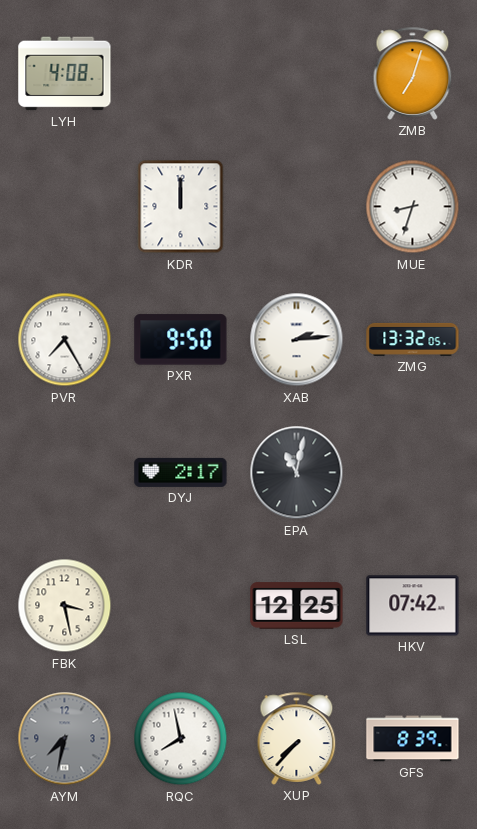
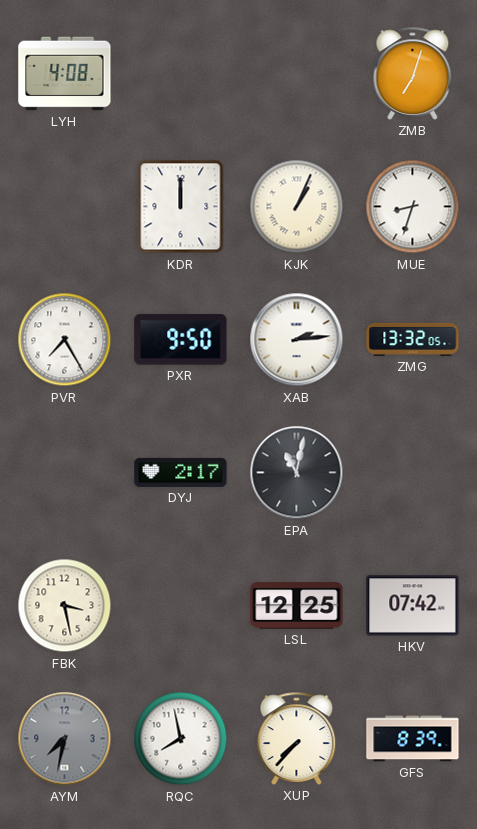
KJK: none -> 1:04 (297, 207)
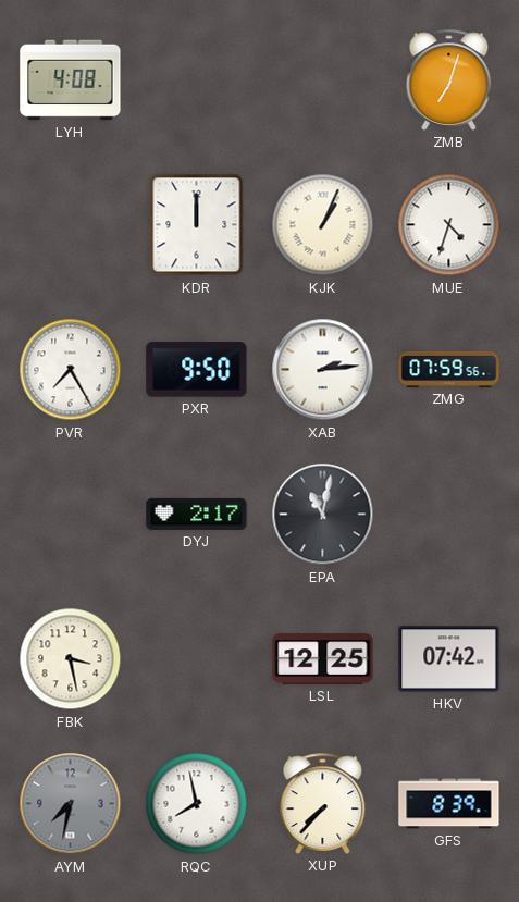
MUE: 8:33 -> 4:33 (449, 225)
ZMG: 13:32 -> 07:59 (449, 369)
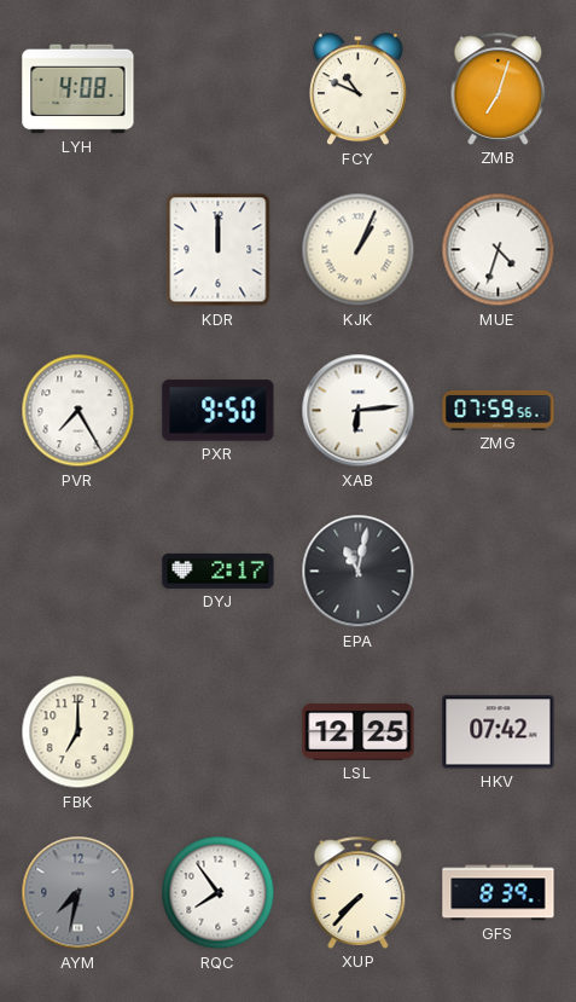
FCY: none -> 10:49 (357, 89)
XAB: 2:14 -> 6:14 (359, 411)
FBK: 3:28 -> 7:00 (78, 732)
RQC: 7:58 -> 7:54 (219, 893)
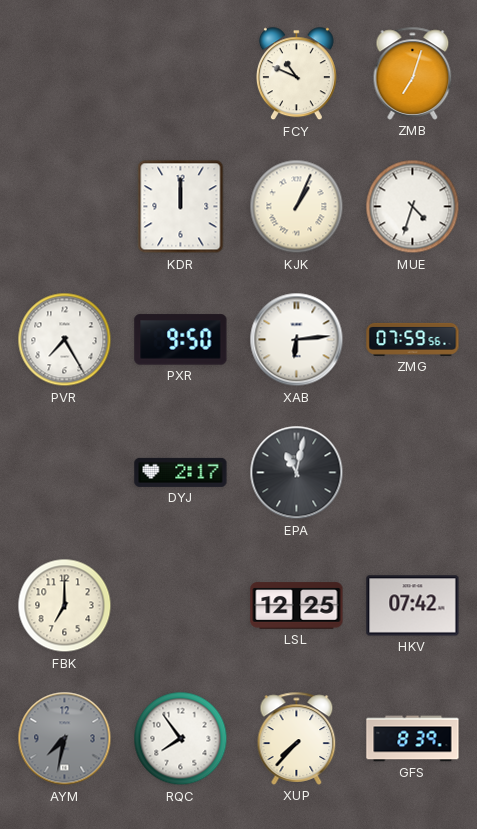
LYH: 4:08 -> none (78, 89)
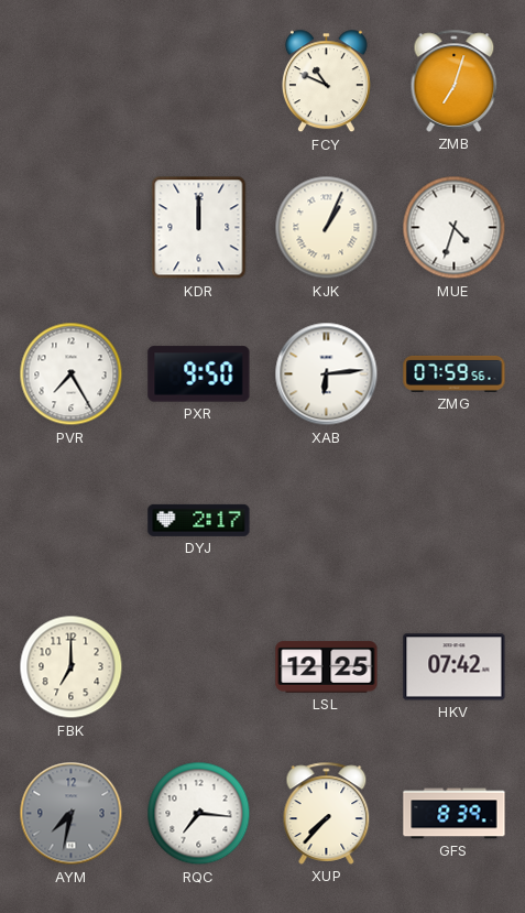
EPA: 11:02 -> none (297, 473)
RQC: 7:54 -> 7:16 (199, 814)
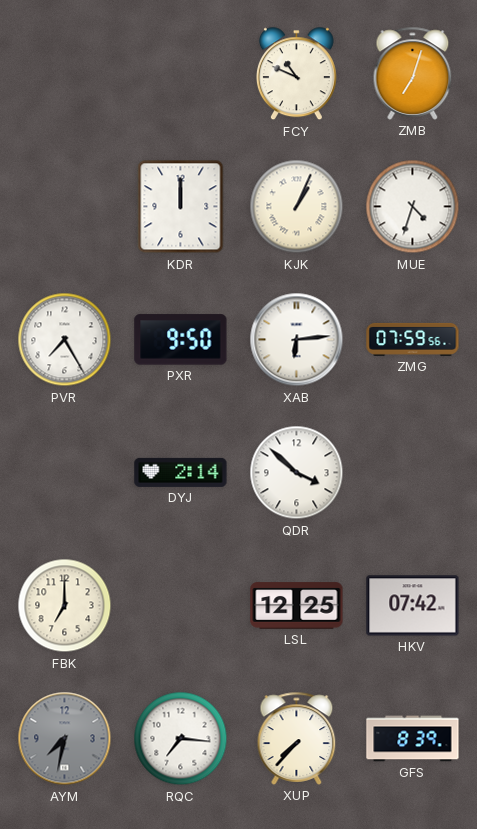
DYJ: 2:17 -> 2:14 (181, 472)
QDR: none -> 3:52 (297, 473)
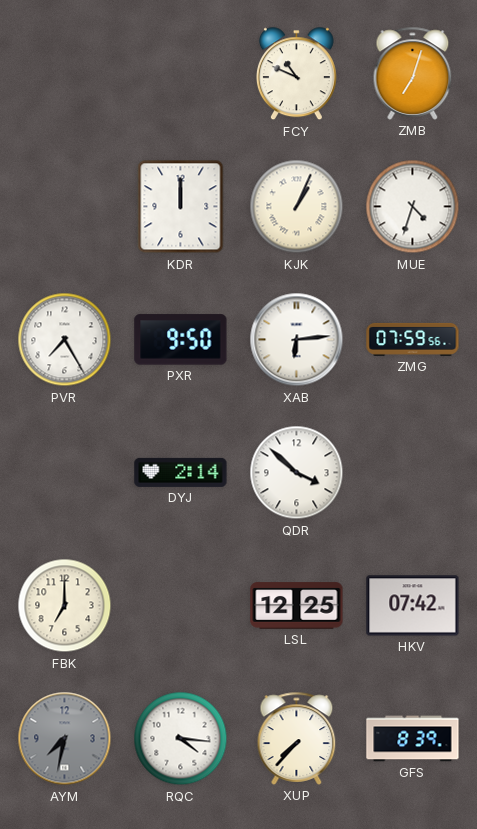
RQC: 7:16 -> 4:16 (181, 739)
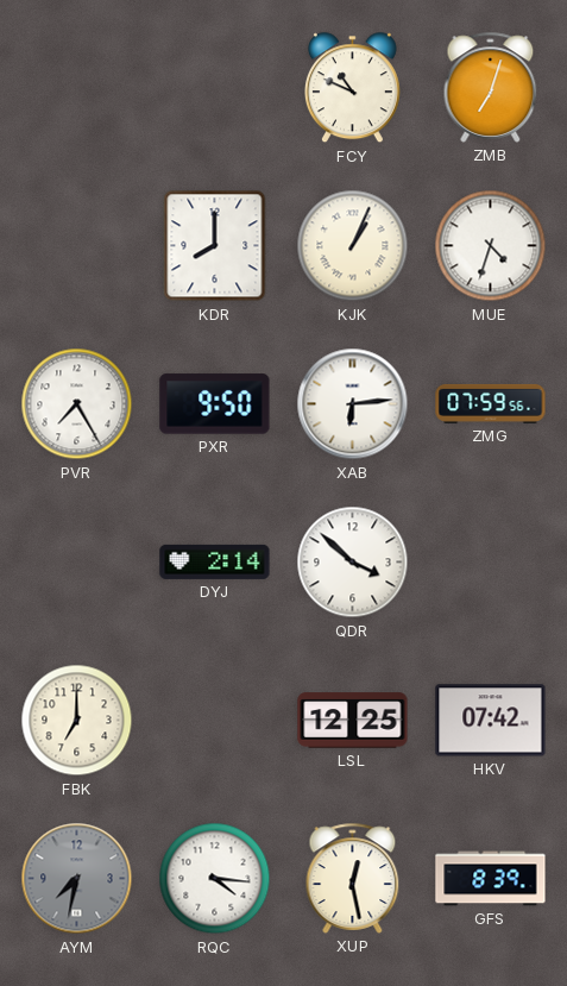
KDR: 12:00 -> 8:00 (215, 246)
XUP: 7:37 -> 12:28 (353, 878)
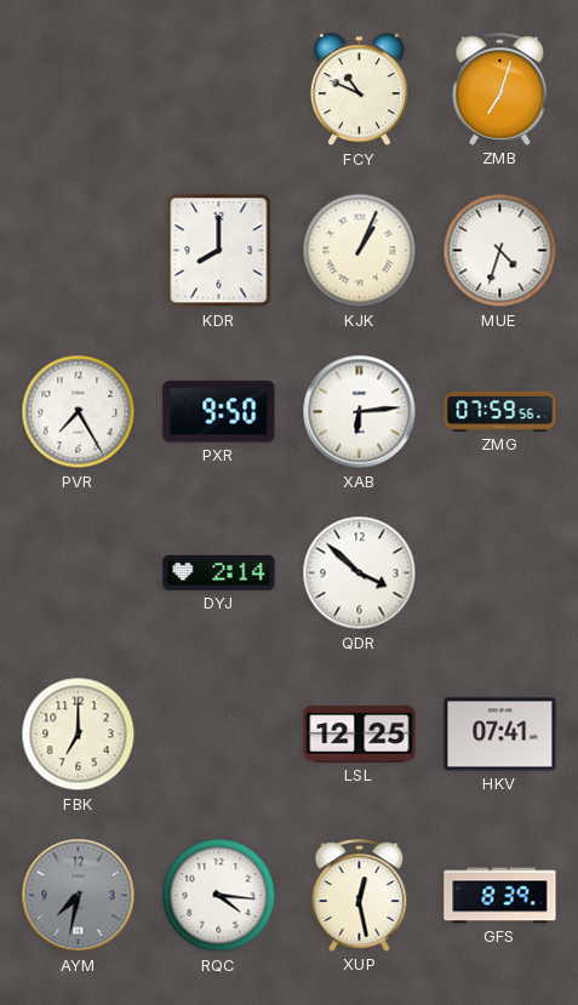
HKV: 07:42 -> 07:41 (500, 735)
